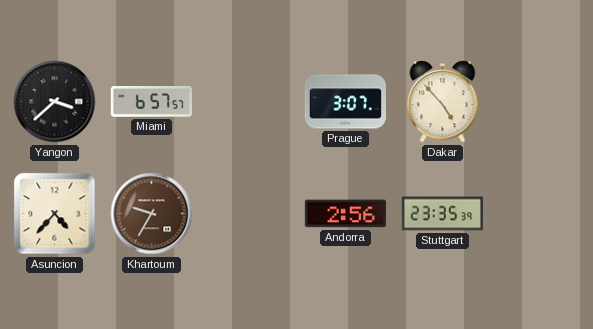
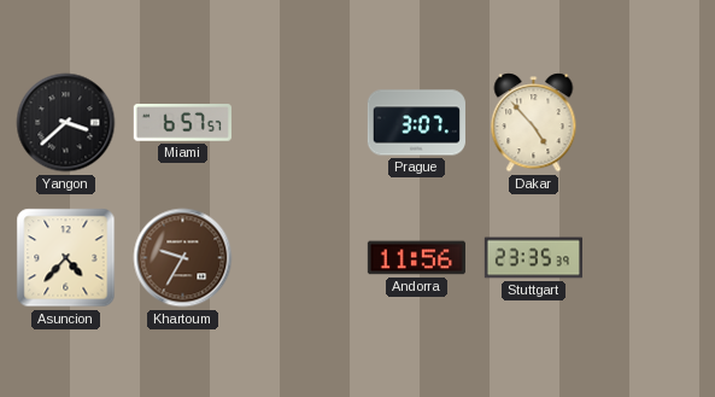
Andorra: 2:56 -> 11:56 (416, 258)
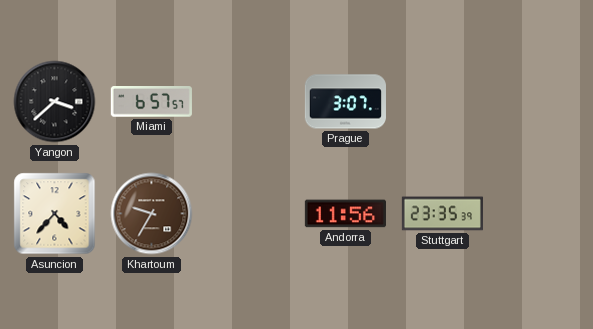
Dakar: 4:53 -> none (534, 123)
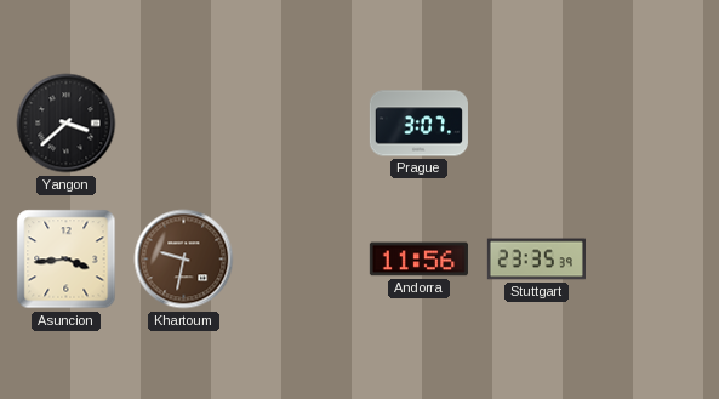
Miami: 6:57 -> none (151, 102)
Asuncion: 4:37 -> 3:44 (67, 260)
Khartoum: 9:35 -> 9:32 (184, 260)
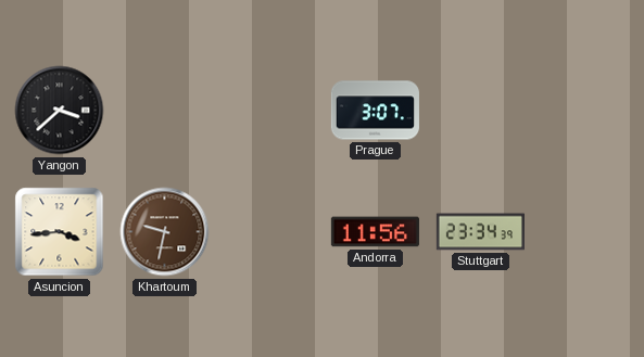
Stuttgart: 23:35 -> 23:34 (480, 232)
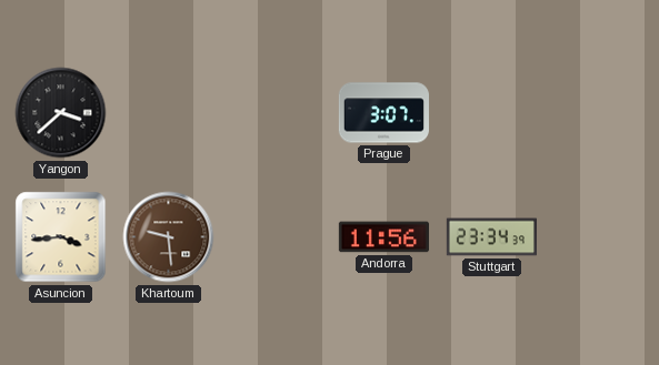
Khartoum: 9:32 -> 9:29 (169, 237)
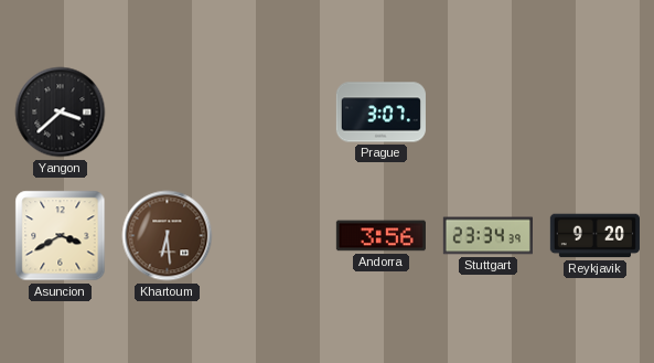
Asuncion: 3:44 -> 3:40 (61, 236)
Khartoum: 9:29 -> 6:29 (168, 236)
Andorra: 11:56 -> 3:56 (380, 236)
Reykjavik: none -> 9:20 (594, 236)
